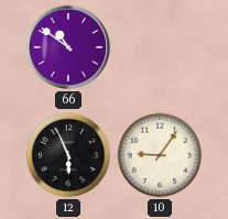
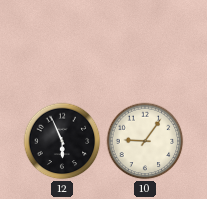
66: 10:51 -> none (68, 47)
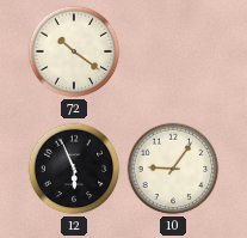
72: none -> 10:21 (74, 51)
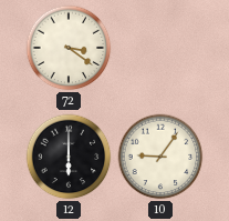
72: 10:21 -> 3:21 (69, 48)
12: 5:56 -> 6:00 (69, 157)
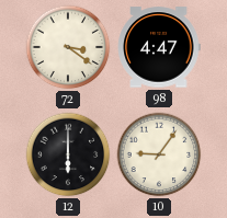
98: none -> 4:47 (159, 47)
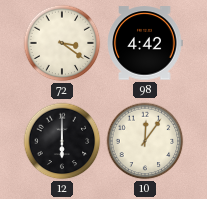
98: 4:47 -> 4:42 (145, 43)
10: 9:06 -> 12:06 (145, 141)
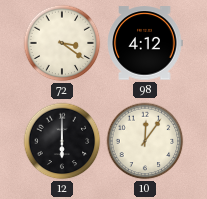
98: 4:42 -> 4:12 (145, 43)
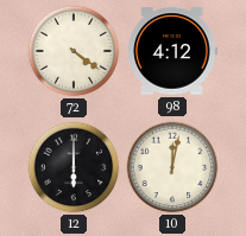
72: 3:21 -> 4:21 (74, 51)
10: 12:06 -> 12:02 (172, 167)
